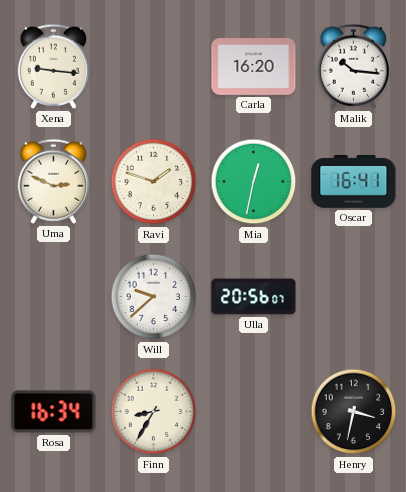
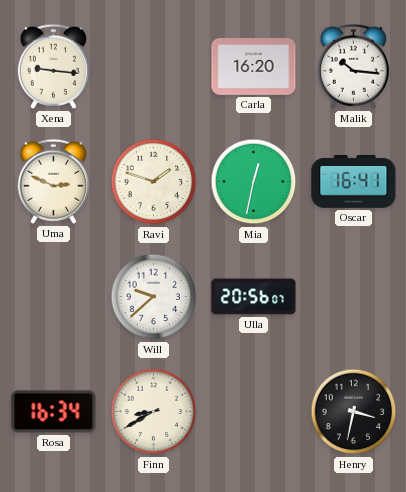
Finn: 8:35 -> 8:40 (154, 412)
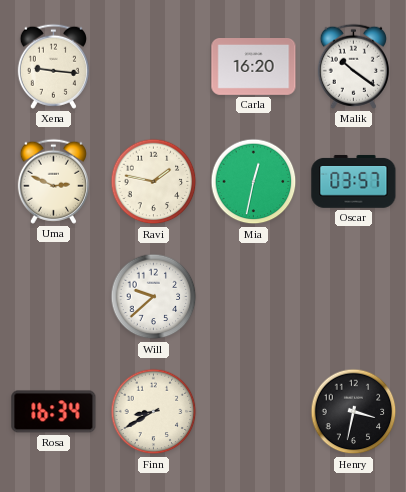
Malik: 10:16 -> 10:21 (353, 66)
Ravi: 1:48 -> 1:47 (154, 182)
Oscar: 16:41 -> 03:57 (354, 181)
Ulla: 20:56 -> none (254, 297)
